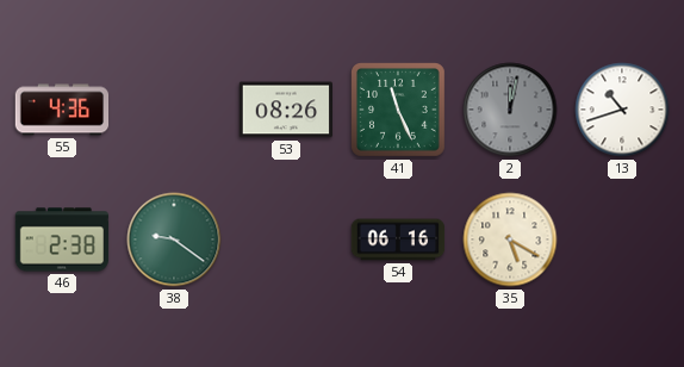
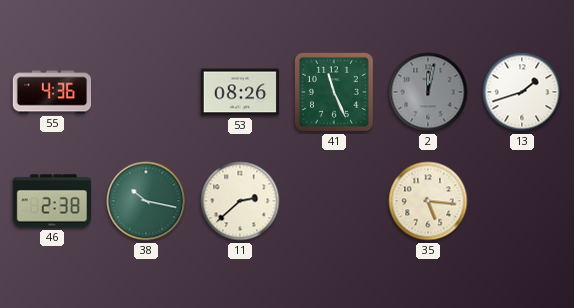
13: 10:42 -> 1:42 (522, 92)
38: 9:21 -> 10:17 (146, 201)
11: none -> 2:38 (240, 201)
54: 06:16 -> none (398, 240)
35: 5:20 -> 5:16 (428, 201)
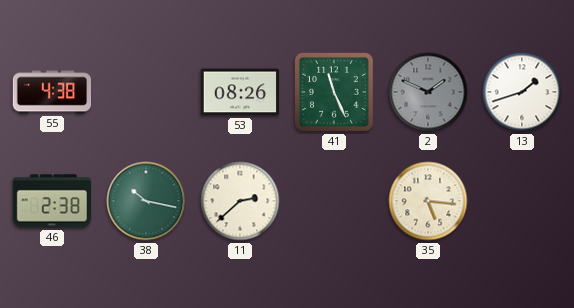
55: 4:36 -> 4:38 (52, 92)
2: 12:02 -> 1:49 (428, 92)
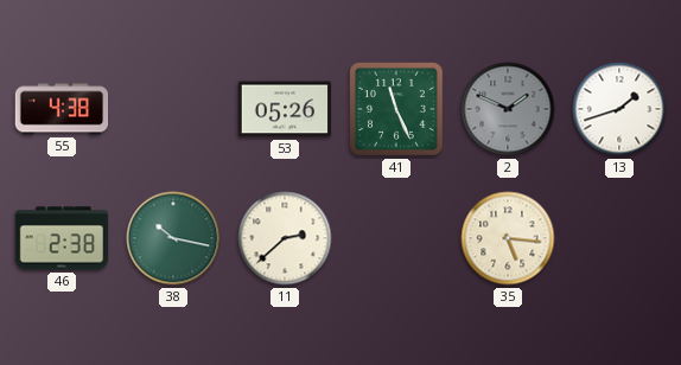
53: 08:26 -> 05:26 (285, 109)
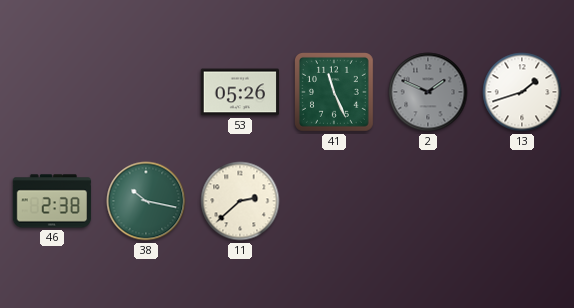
55: 4:38 -> none (62, 109)
35: 5:16 -> none (508, 238)
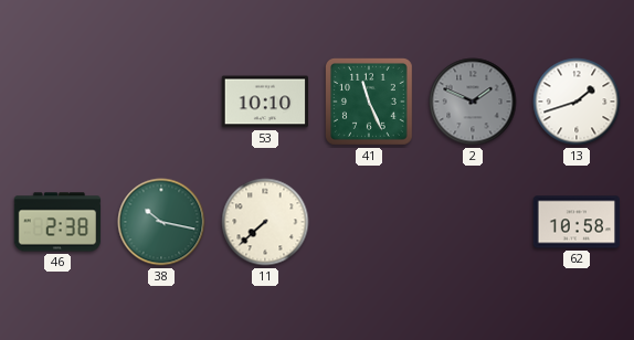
53: 05:26 -> 10:10 (265, 102)
11: 2:38 -> 7:38 (265, 222)
62: none -> 10:58 (577, 222)
